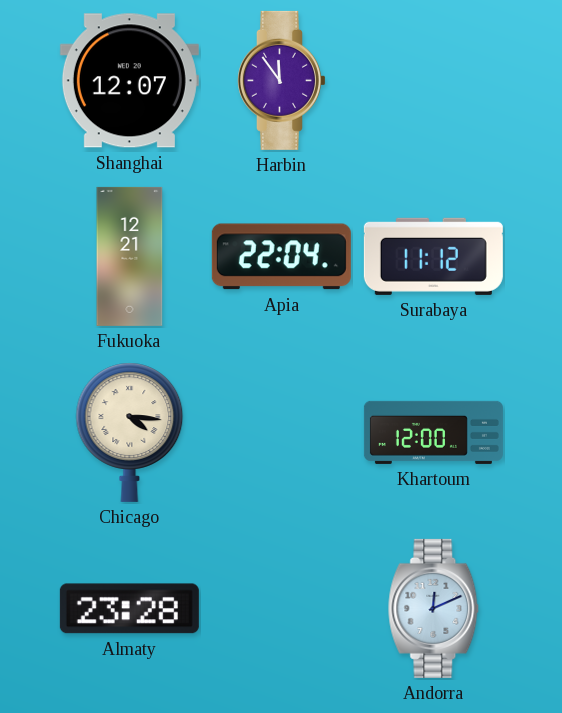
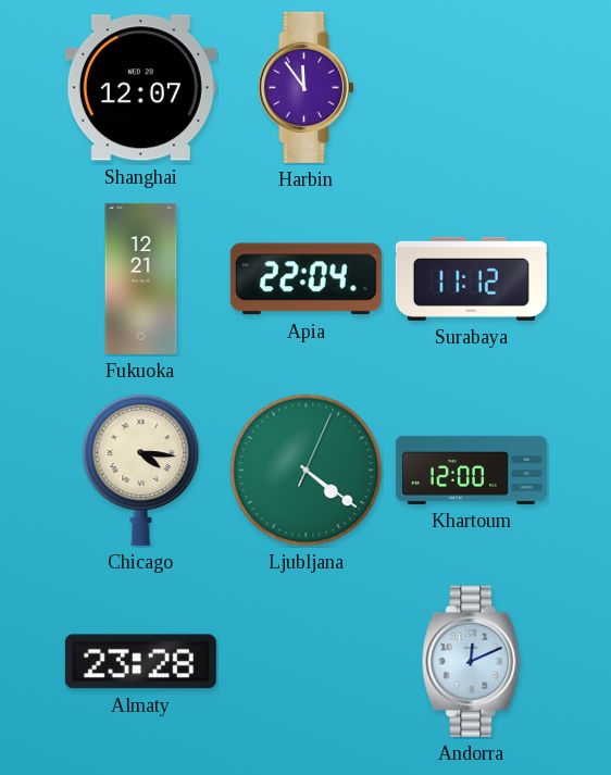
Ljubljana: none -> 4:21 (307, 471)
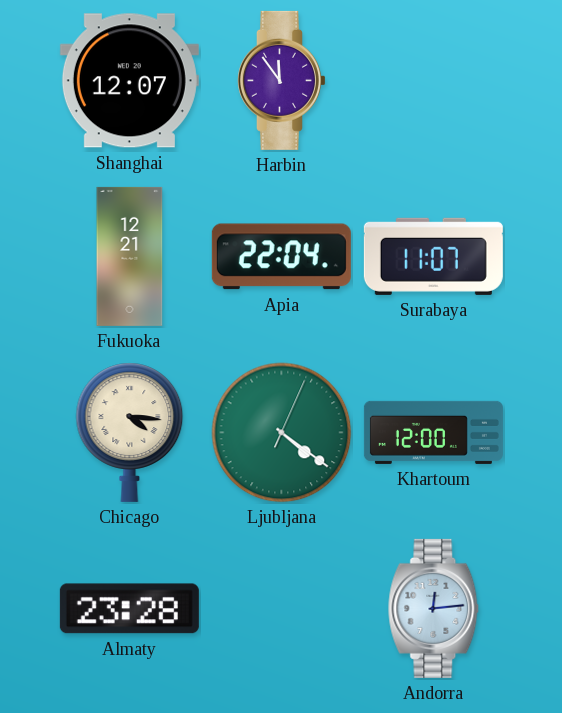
Surabaya: 11:12 -> 11:07 (433, 256)
Andorra: 12:11 -> 12:14 (434, 608)
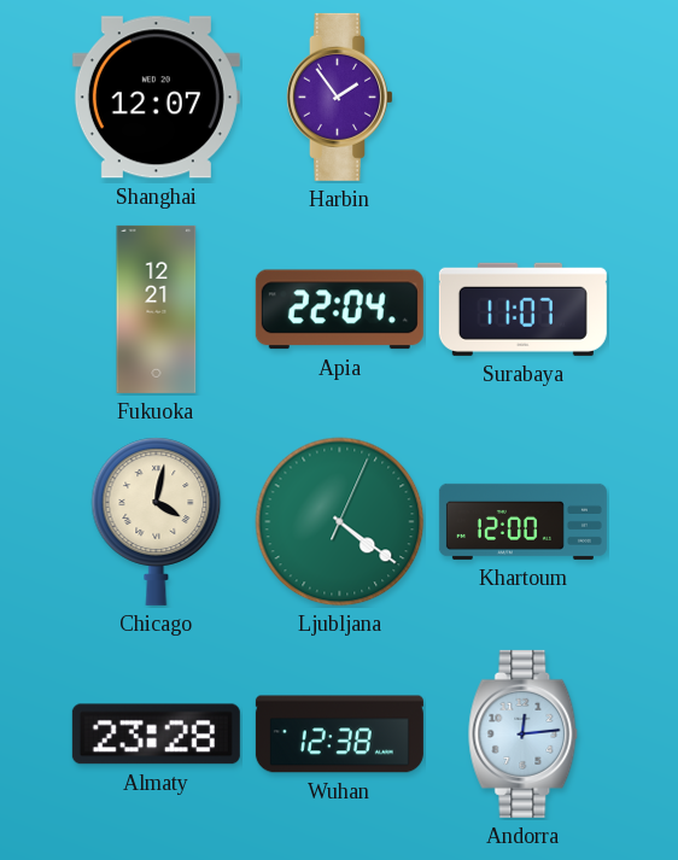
Harbin: 11:54 -> 1:54 (339, 96)
Chicago: 4:16 -> 4:02 (157, 521)
Wuhan: none -> 12:38 (339, 735)
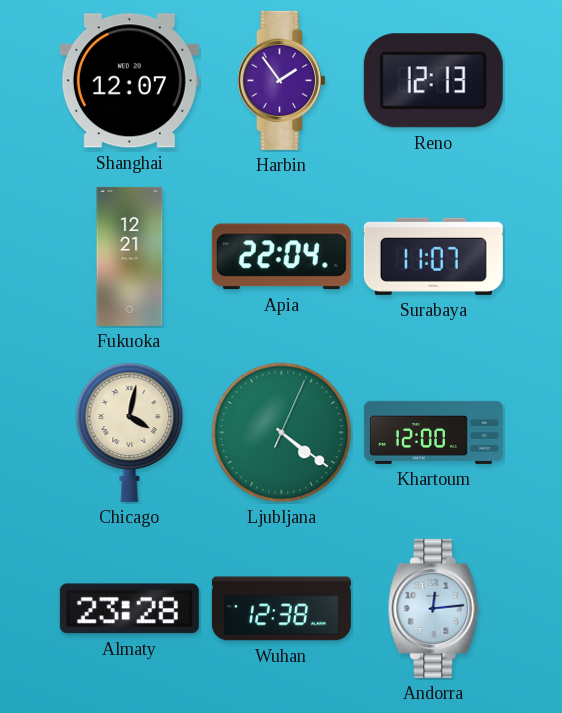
Reno: none -> 12:13 (433, 81)
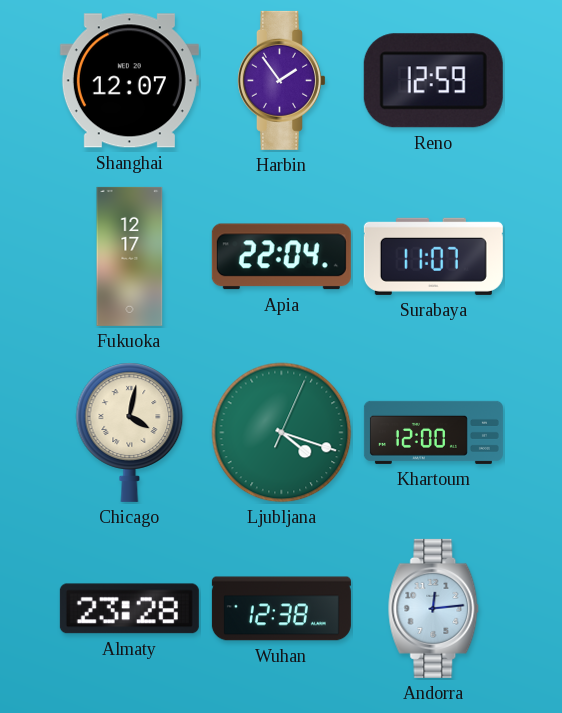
Reno: 12:13 -> 12:59 (433, 81)
Fukuoka: 12:21 -> 12:17 (130, 256)
Ljubljana: 4:21 -> 4:18 (282, 433)
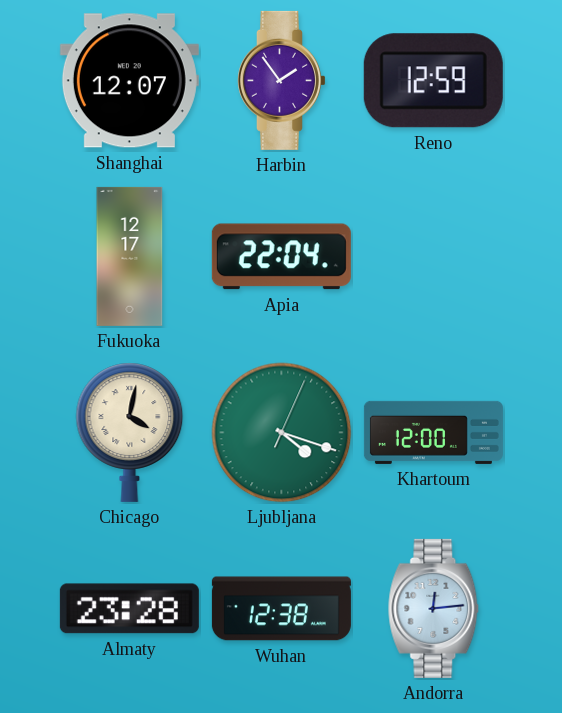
Surabaya: 11:07 -> none (433, 256)
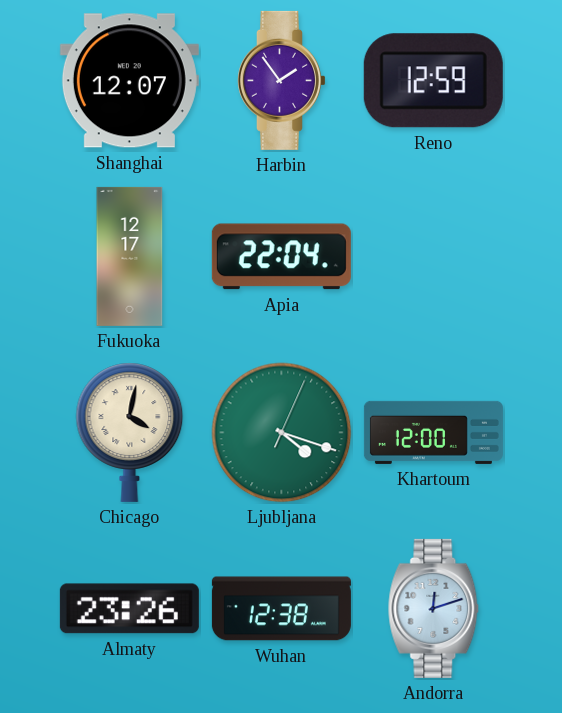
Almaty: 23:28 -> 23:26 (129, 609)
Andorra: 12:14 -> 12:12 (434, 608)
